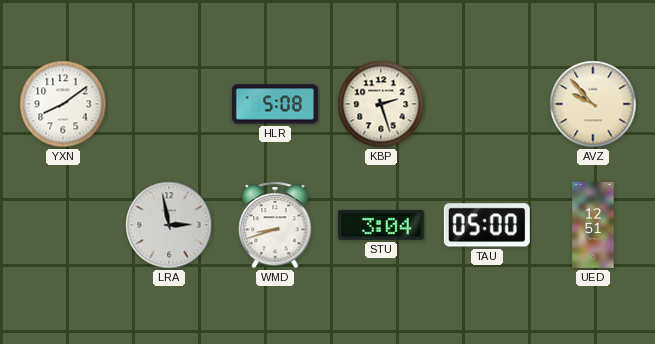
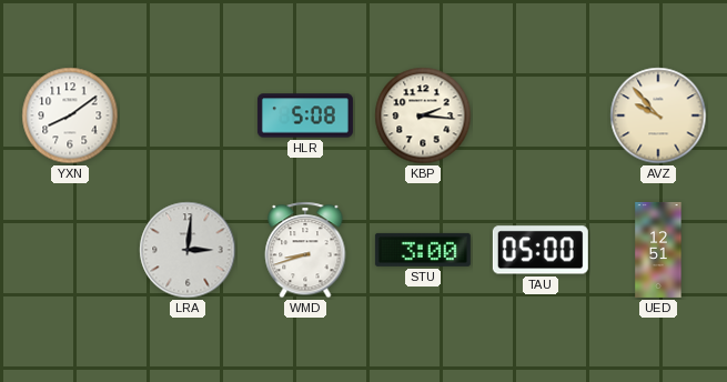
KBP: 2:27 -> 2:16 (423, 115)
LRA: 2:58 -> 3:01 (188, 250)
STU: 3:04 -> 3:00 (423, 250)
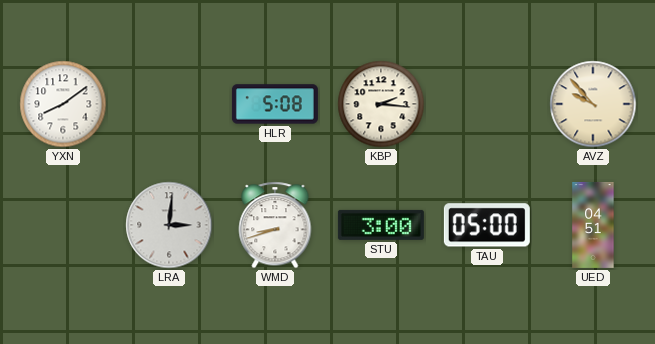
UED: 12:51 -> 04:51 (593, 225)
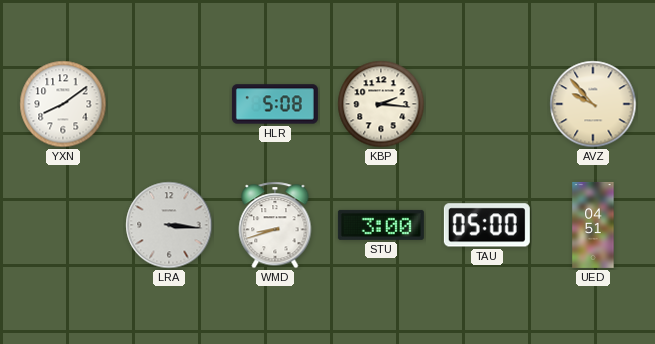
LRA: 3:01 -> 3:16 (169, 225)
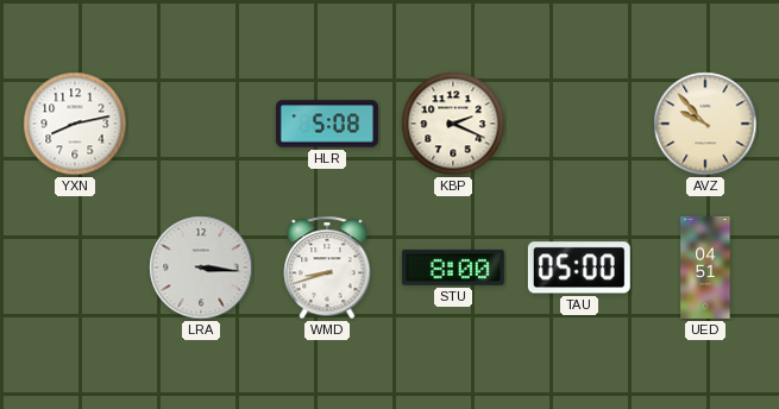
YXN: 8:09 -> 8:13 (75, 124)
KBP: 2:16 -> 2:19 (453, 124)
STU: 3:00 -> 8:00 (453, 268)
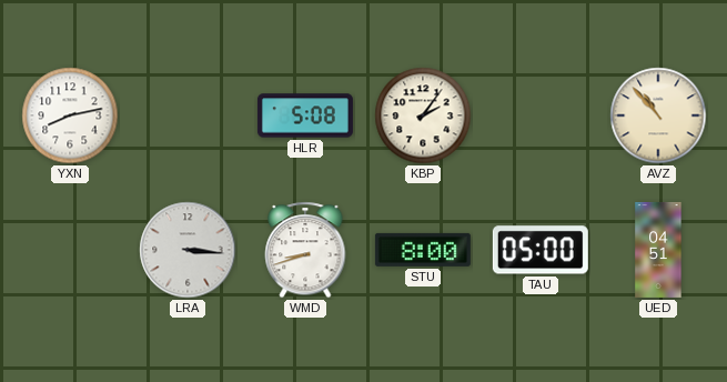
KBP: 2:19 -> 2:06 (423, 115)
AVZ: 9:53 -> 10:53 (658, 115)
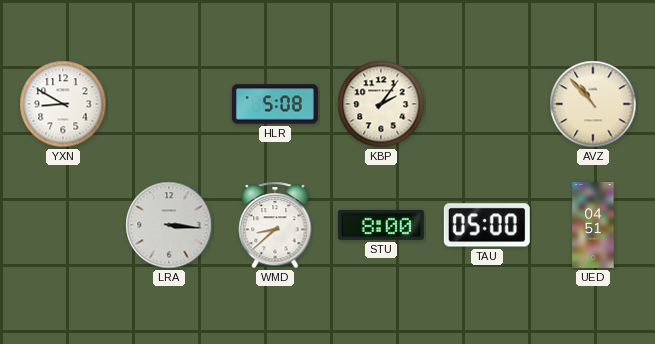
YXN: 8:13 -> 8:50 (63, 104)
WMD: 8:42 -> 8:38 (275, 225)
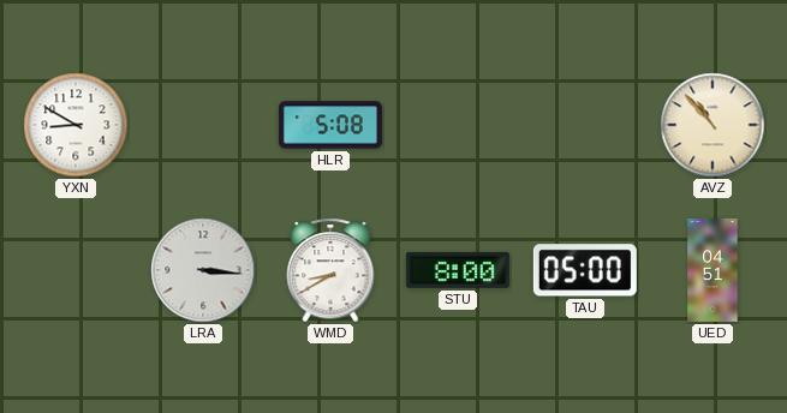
KBP: 2:06 -> none (381, 104)
WMD: 8:38 -> 8:40 (330, 270)
